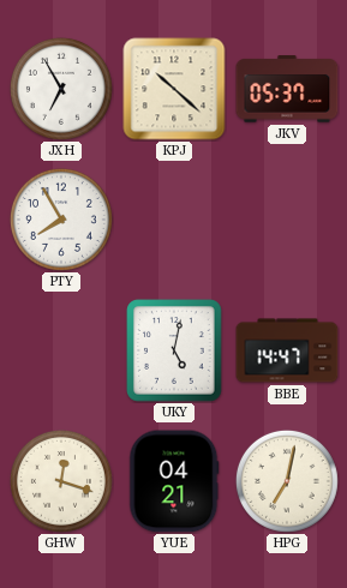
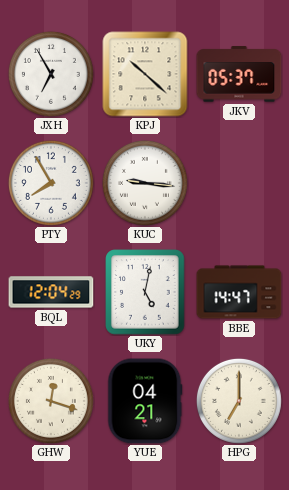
KUC: none -> 9:16 (145, 183)
BQL: none -> 12:04 (51, 292)
HPG: 7:02 -> 7:00 (239, 401)
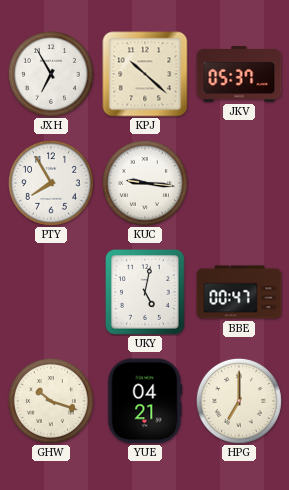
BQL: 12:04 -> none (51, 292)
BBE: 14:47 -> 00:47 (239, 292)
GHW: 12:18 -> 10:18 (51, 401)
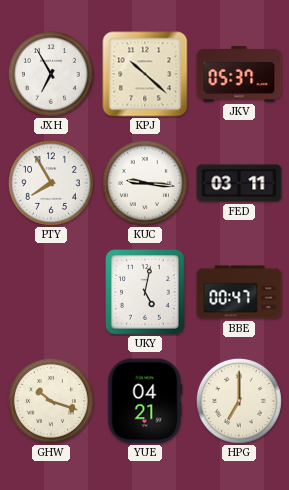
FED: none -> 03:11 (239, 183)
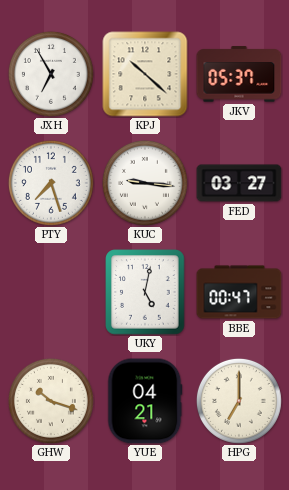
PTY: 7:55 -> 7:27 (51, 183)
FED: 03:11 -> 03:27 (239, 183)
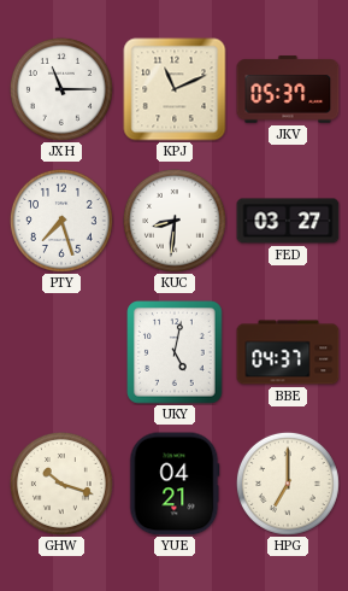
JXH: 6:55 -> 11:15 (61, 89)
KPJ: 10:22 -> 11:11 (175, 89)
KUC: 9:16 -> 8:31 (175, 221)
BBE: 00:47 -> 04:37 (288, 352)
